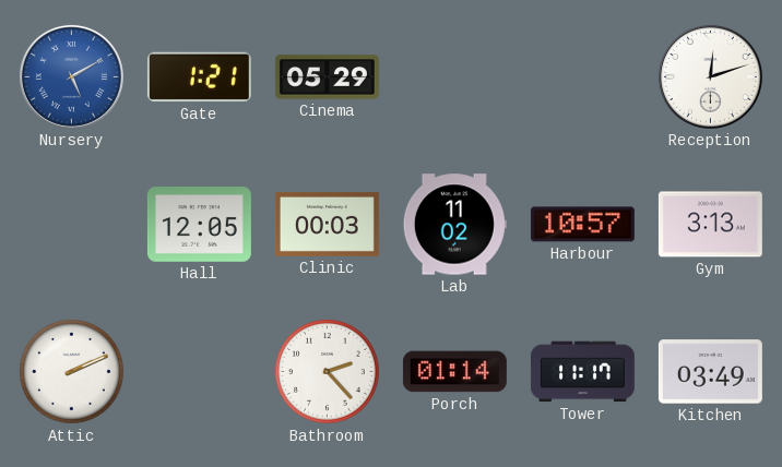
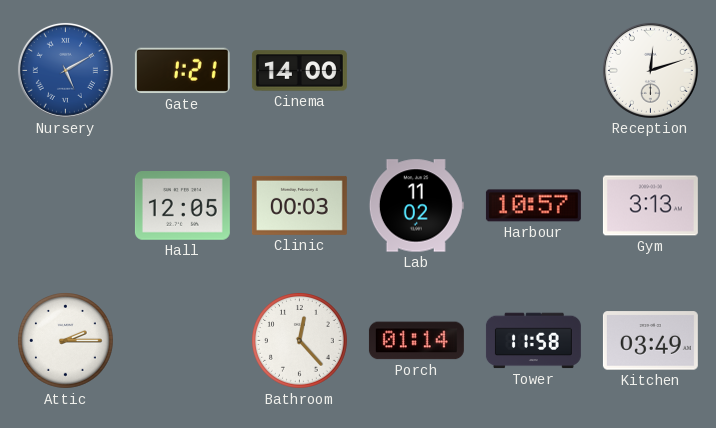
Cinema: 05:29 -> 14:00 (299, 71)
Attic: 2:11 -> 2:15 (66, 341)
Bathroom: 2:23 -> 12:23 (300, 341)
Tower: 11:17 -> 11:58 (533, 341)
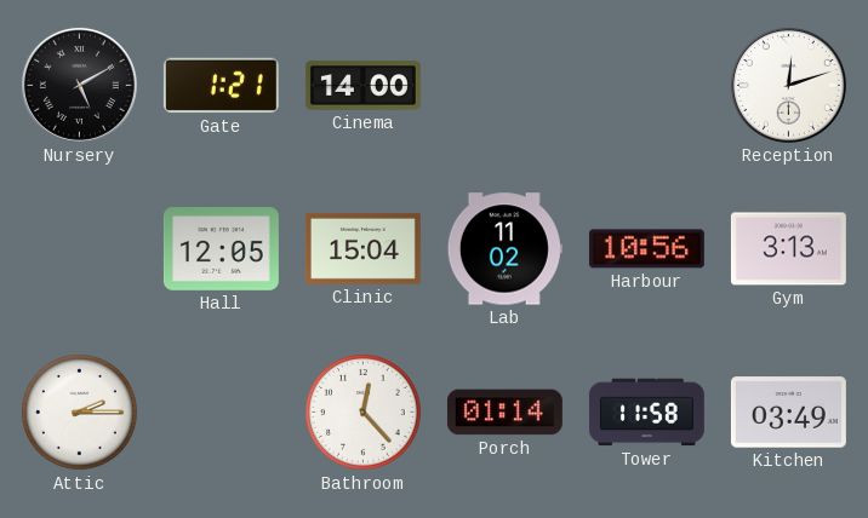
Nursery dial: blue -> black (79, 85)
Clinic: 00:03 -> 15:04 (362, 248)
Harbour: 10:57 -> 10:56 (646, 249)
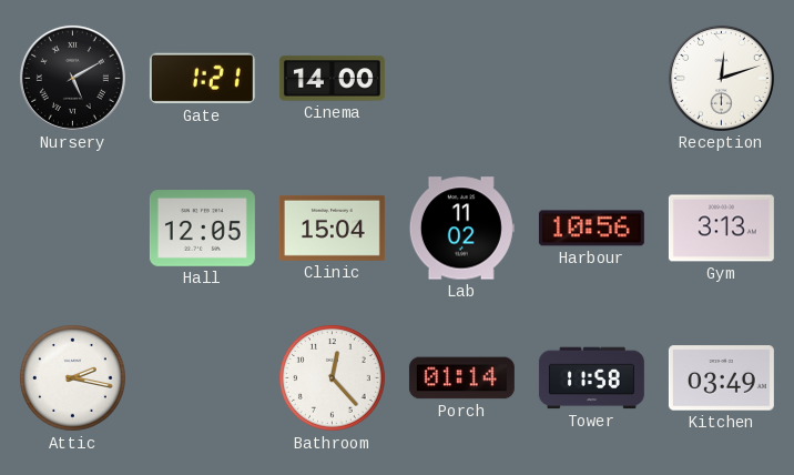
Attic: 2:15 -> 2:17 (73, 378)
